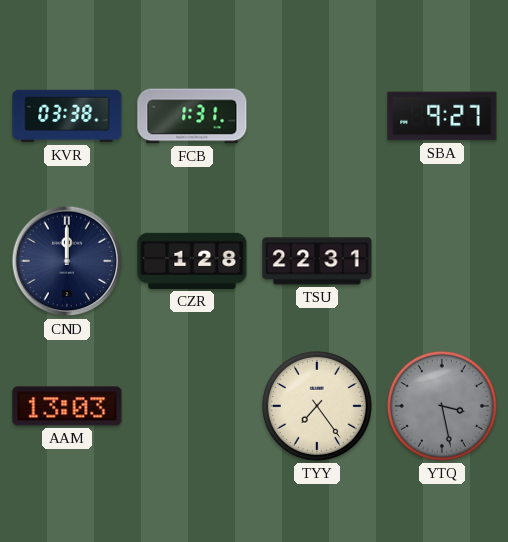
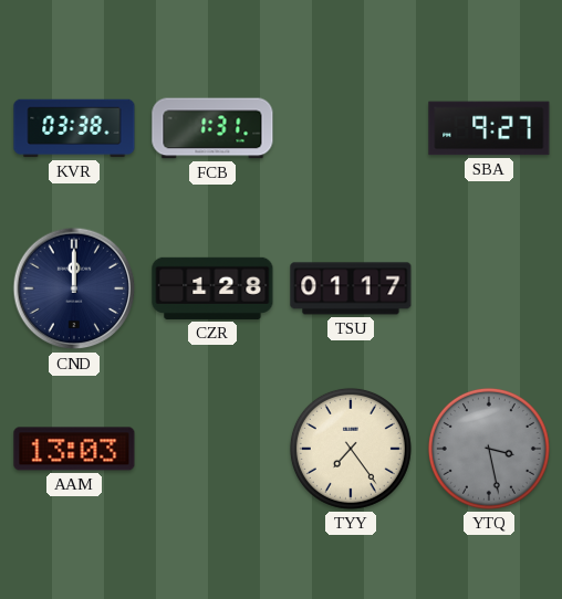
TSU: 22:31 -> 01:17 (351, 288)
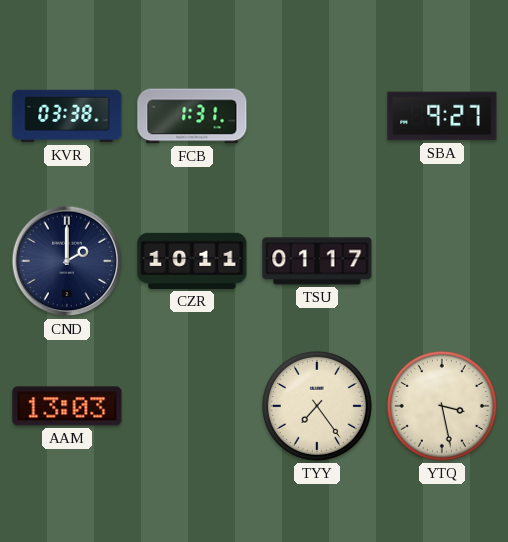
CND: 12:00 -> 2:00 (67, 261)
CZR: 1:28 -> 10:11 (192, 261)
YTQ dial: grey -> cream (442, 406)
